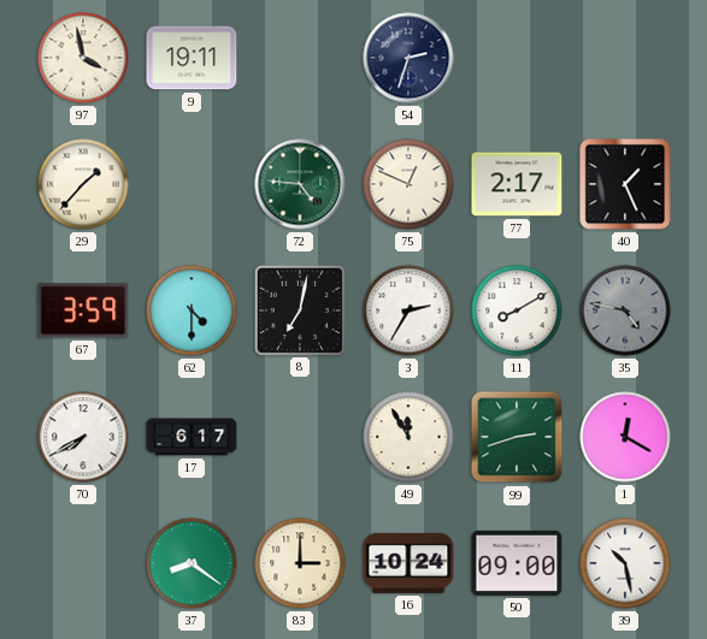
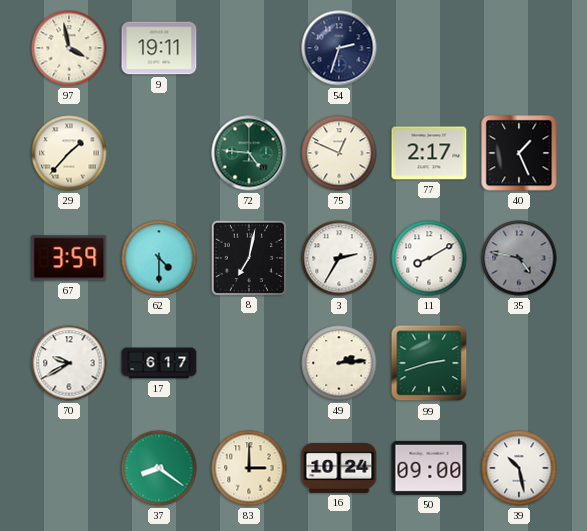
70: 7:40 -> 9:40 (69, 363)
49: 11:55 -> 2:14 (339, 363)
1: 12:20 -> none (625, 437)
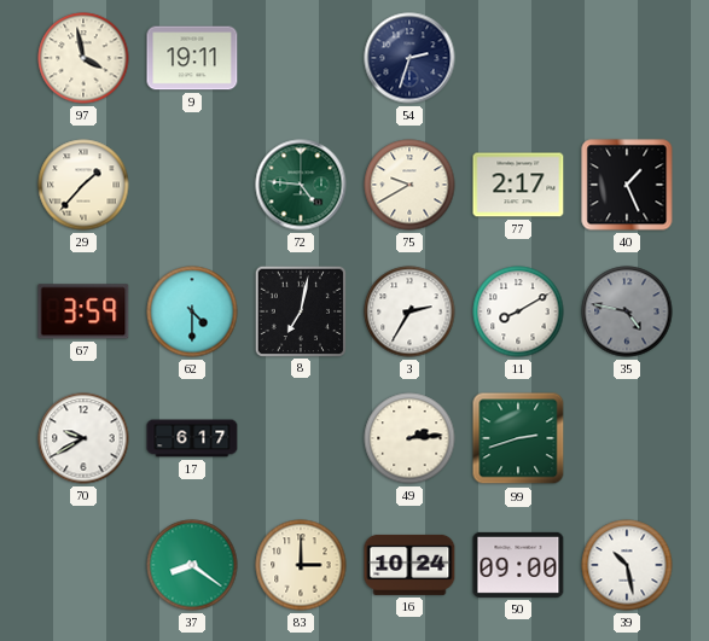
75: 12:49 -> 9:40 (409, 185)
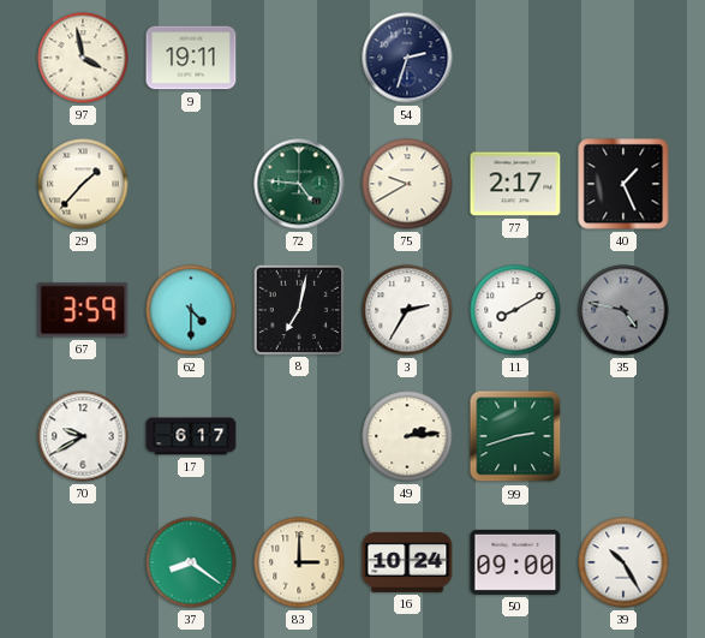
39: 10:28 -> 10:25 (623, 562)
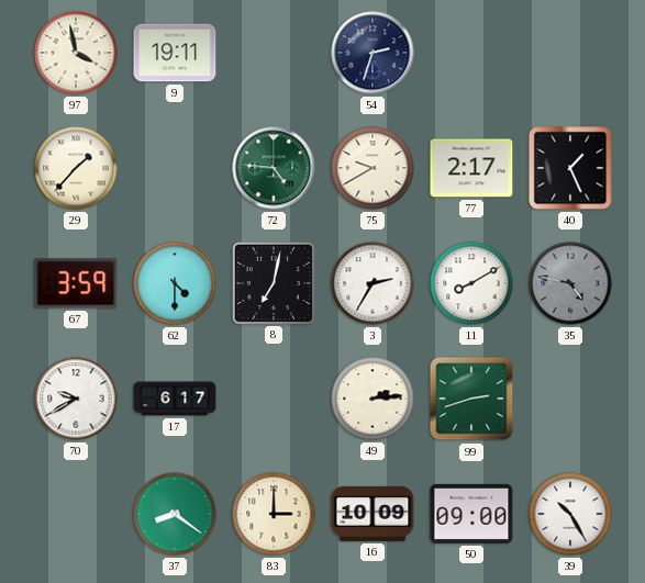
16: 10:24 -> 10:09 (372, 514)
